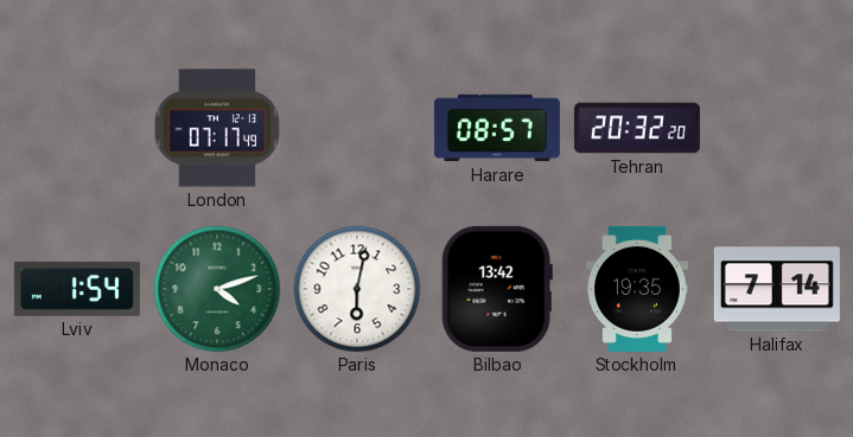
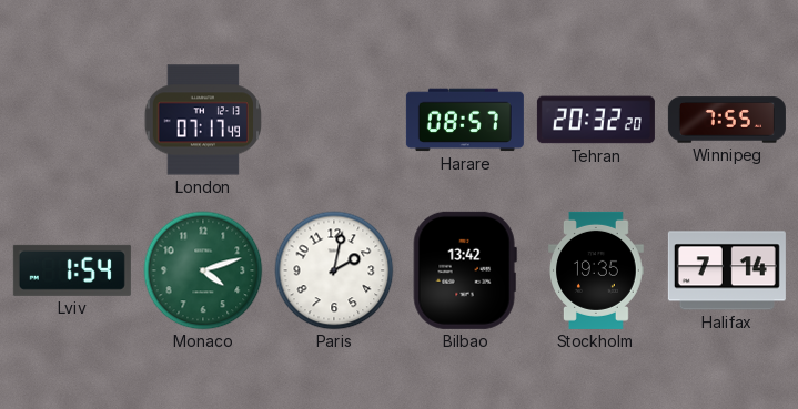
Winnipeg: none -> 7:55 (727, 120)
Paris: 6:02 -> 2:02 (334, 270)
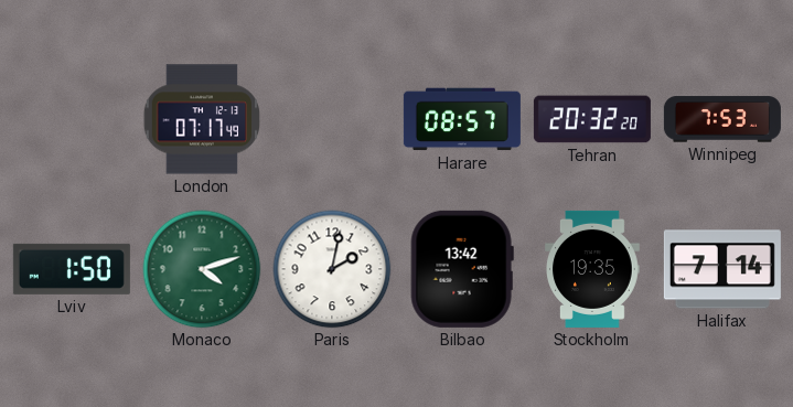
Winnipeg: 7:55 -> 7:53 (722, 119)
Lviv: 1:54 -> 1:50 (72, 269)
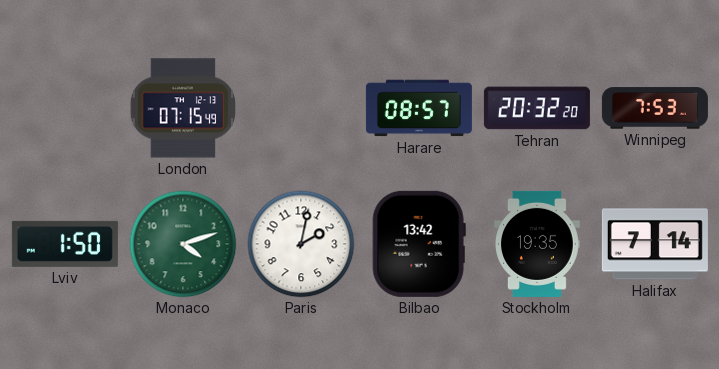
London: 07:17 -> 07:15 (183, 108)
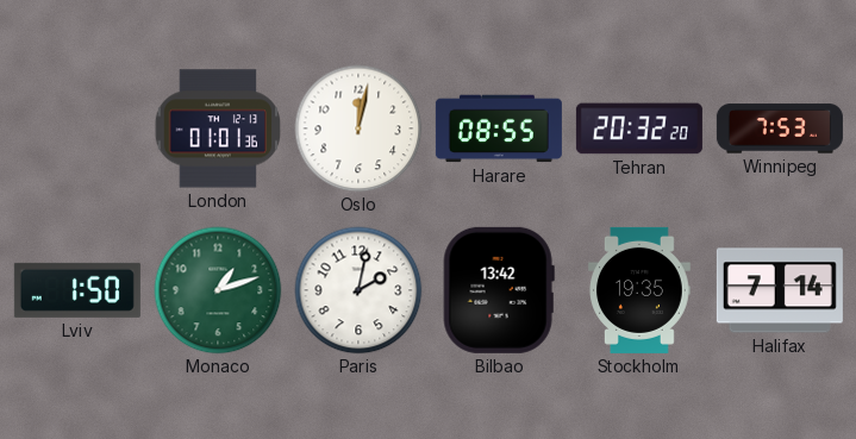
London: 07:15 -> 01:01 (218, 128)
Oslo: none -> 12:02 (358, 128)
Harare: 08:57 -> 08:55 (499, 128)
Monaco: 4:12 -> 1:12 (218, 290)
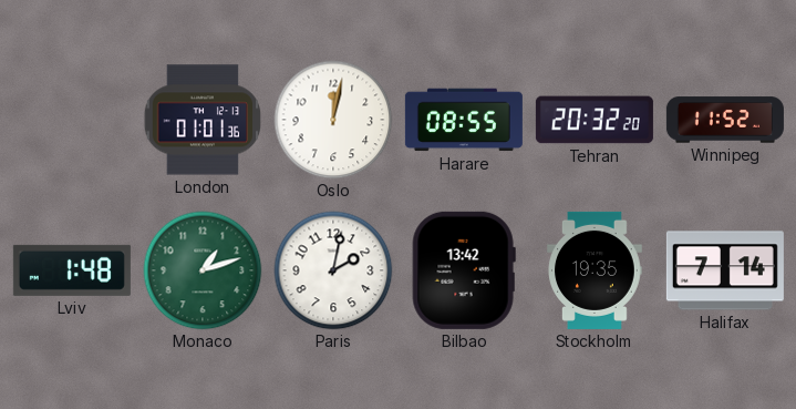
Winnipeg: 7:53 -> 11:52 (725, 120)
Lviv: 1:50 -> 1:48 (72, 270)
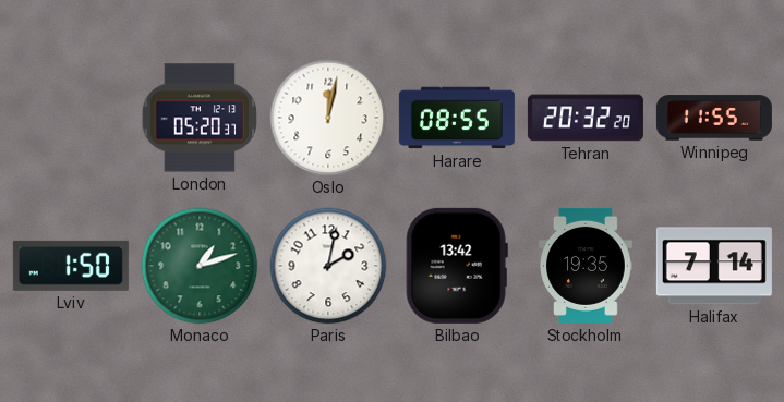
London: 01:01 -> 05:20 (200, 118)
Winnipeg: 11:52 -> 11:55 (714, 118)
Lviv: 1:48 -> 1:50 (71, 266)
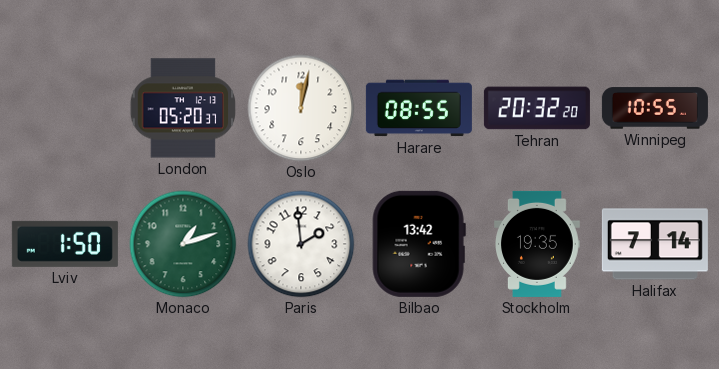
Winnipeg: 11:55 -> 10:55 (655, 108)
Paris: 2:02 -> 1:59 (301, 244)
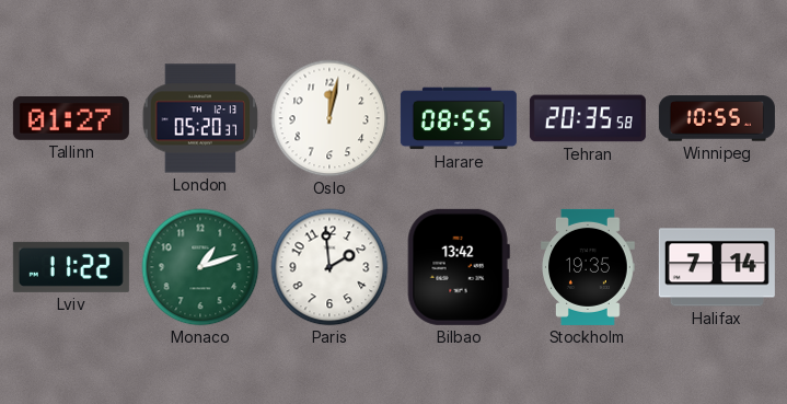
Tallinn: none -> 01:27 (71, 119)
Tehran: 20:32 -> 20:35 (588, 118)
Lviv: 1:50 -> 11:22 (71, 267)
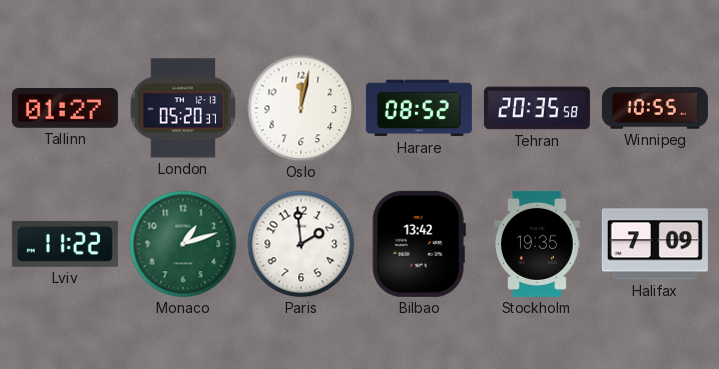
Harare: 08:55 -> 08:52 (419, 108)
Halifax: 7:14 -> 7:09 (655, 244)
